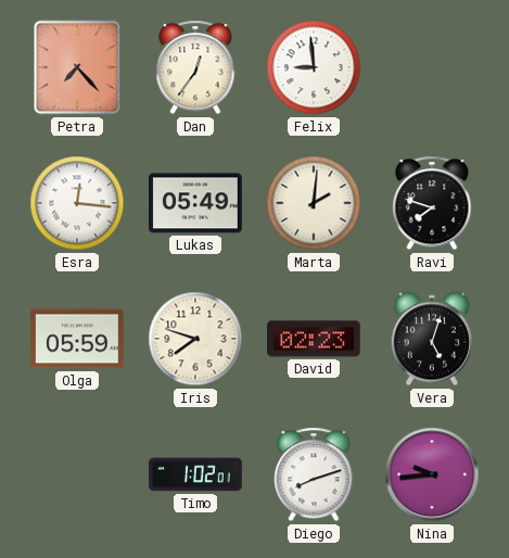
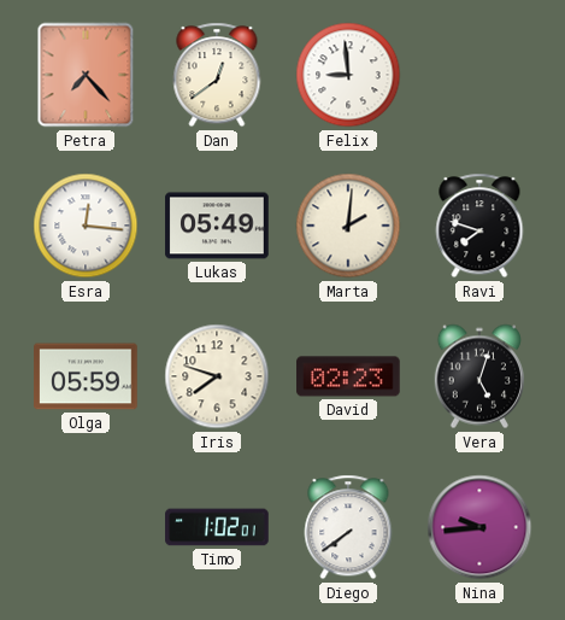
Dan: 12:36 -> 12:39 (217, 75)
Diego: 8:12 -> 7:39 (348, 527)
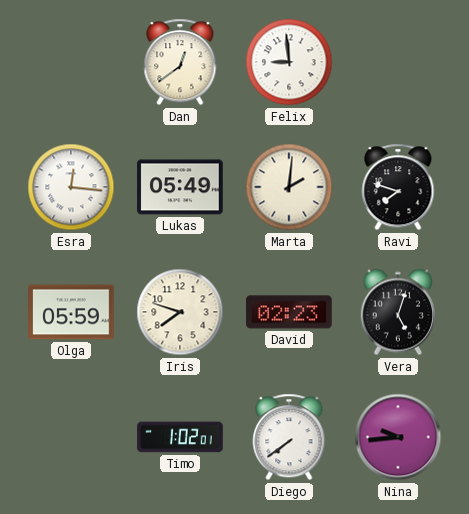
Petra: 7:23 -> none (86, 75)
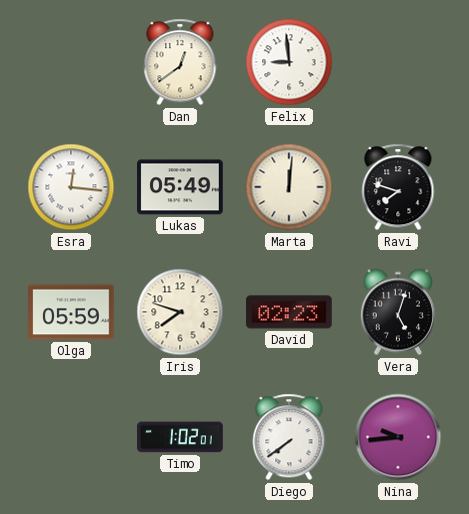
Marta: 2:01 -> 12:01 (289, 187)
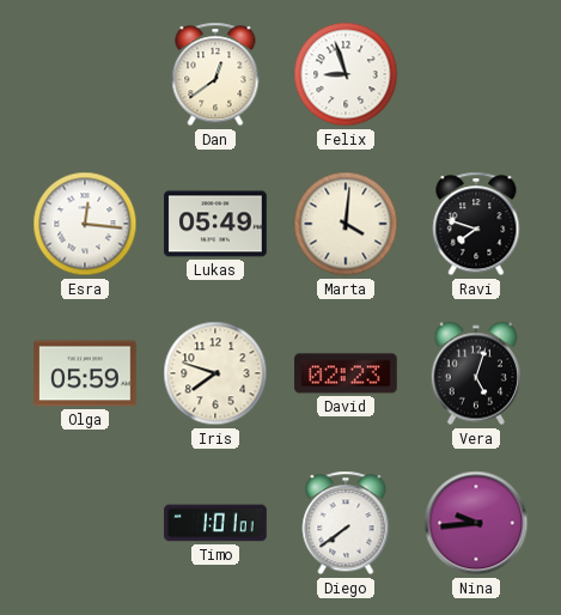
Felix: 8:59 -> 8:57 (346, 74)
Marta: 12:01 -> 4:01 (346, 224)
Timo: 1:02 -> 1:01 (215, 523)
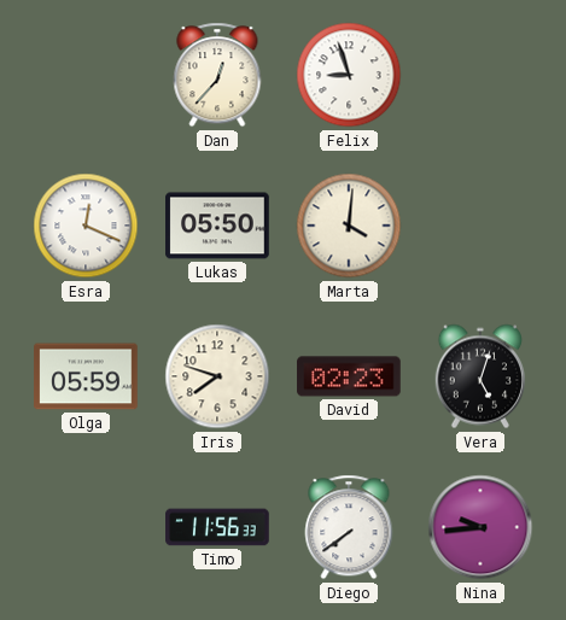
Dan: 12:39 -> 12:37 (217, 75)
Esra: 12:16 -> 12:19 (86, 226)
Lukas: 05:49 -> 05:50 (217, 226)
Ravi: 7:48 -> none (476, 224)
Timo: 1:01 -> 11:56 (217, 527)
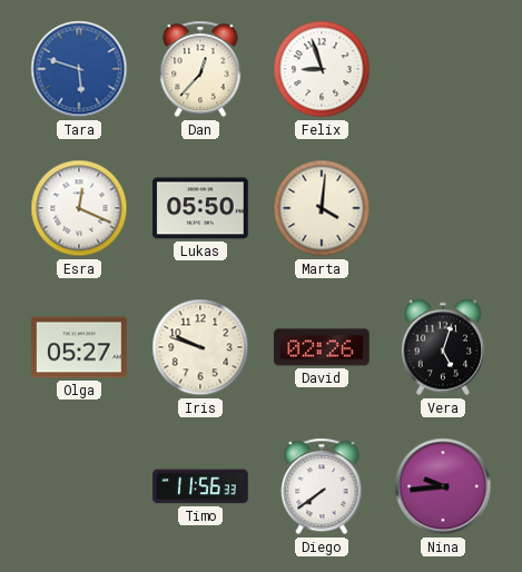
Tara: none -> 5:48 (79, 69)
Olga: 05:59 -> 05:27 (79, 347)
Iris: 7:48 -> 9:48 (200, 347)
David: 02:23 -> 02:26 (322, 347)
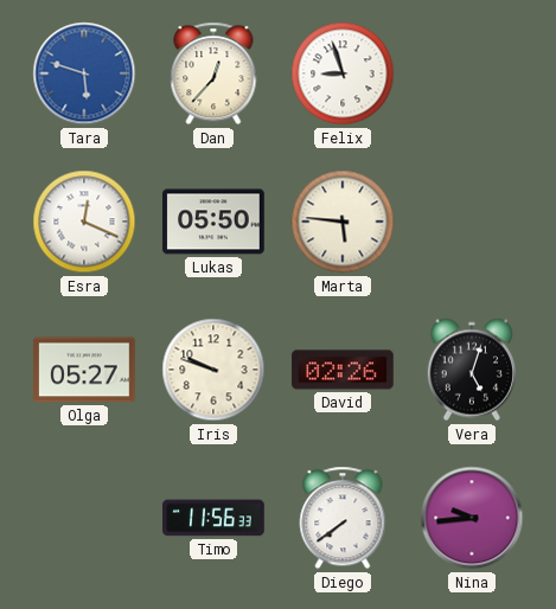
Marta: 4:01 -> 5:46 (343, 222)
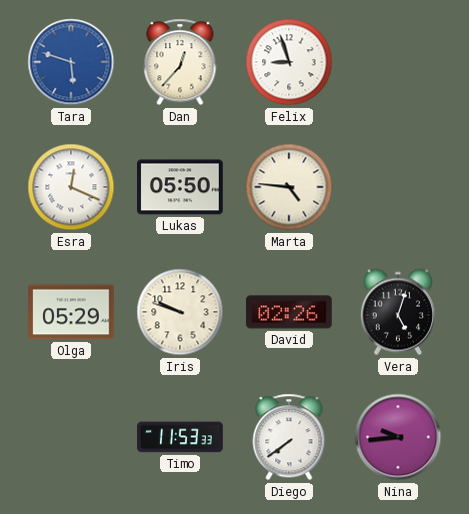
Marta: 5:46 -> 4:46 (289, 187)
Olga: 05:27 -> 05:29 (71, 312)
Timo: 11:56 -> 11:53 (180, 437)
